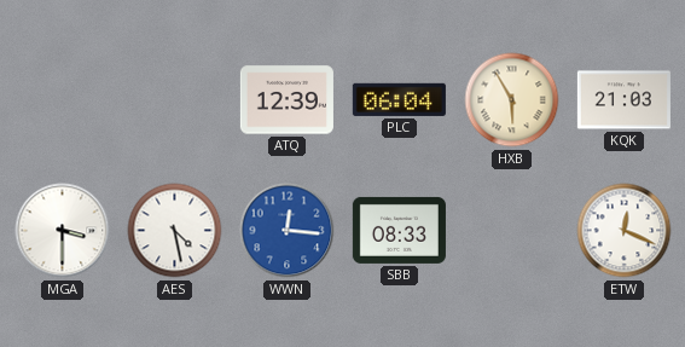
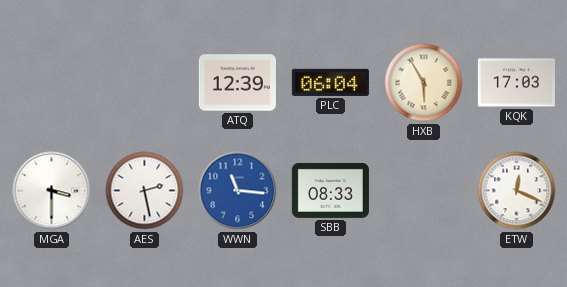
KQK: 21:03 -> 17:03 (516, 83)
AES: 4:28 -> 2:28 (145, 191)
WWN: 12:16 -> 11:16 (238, 191)
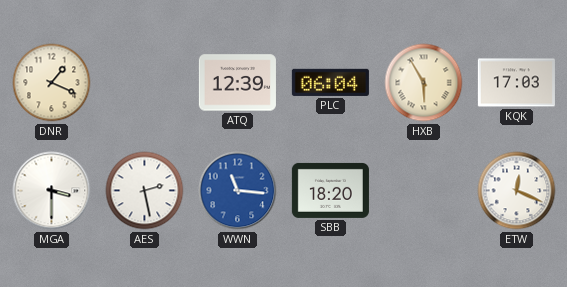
DNR: none -> 1:19 (52, 83)
SBB: 08:33 -> 18:20 (330, 190)
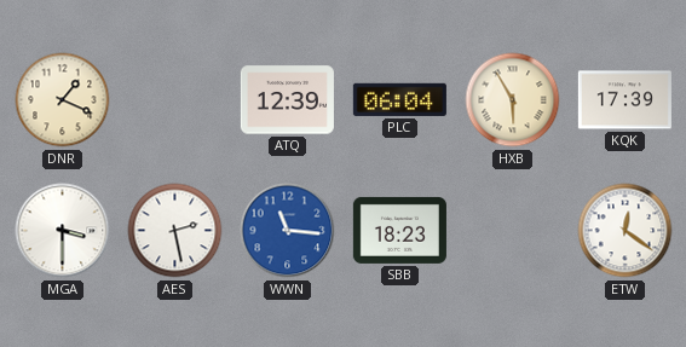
KQK: 17:03 -> 17:39 (624, 100)
SBB: 18:20 -> 18:23 (399, 230)
ETW: 12:19 -> 12:21 (626, 231)
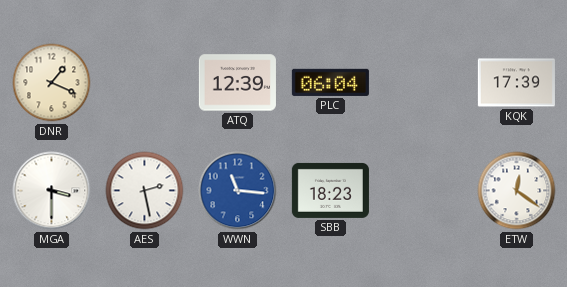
HXB: 5:55 -> none (513, 100)
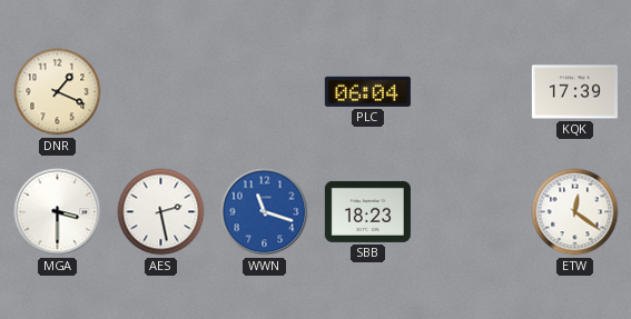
ATQ: 12:39 -> none (237, 83)
WWN: 11:16 -> 11:18 (265, 212)
